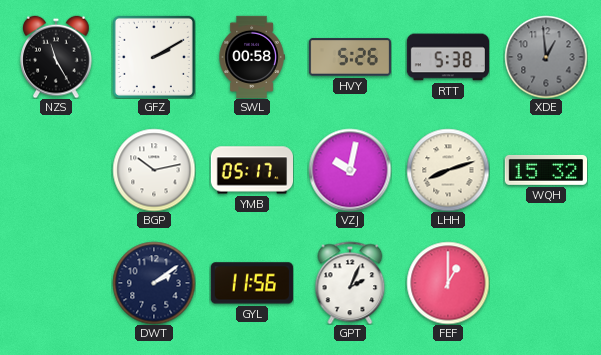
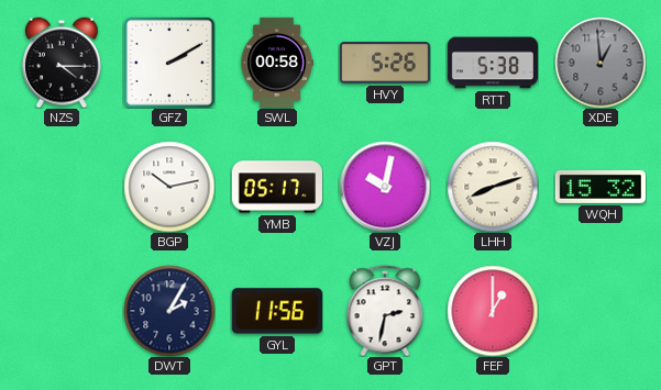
NZS: 11:25 -> 4:15 (62, 63)
DWT: 2:09 -> 2:05 (169, 311)
GPT: 2:04 -> 2:32 (385, 311)
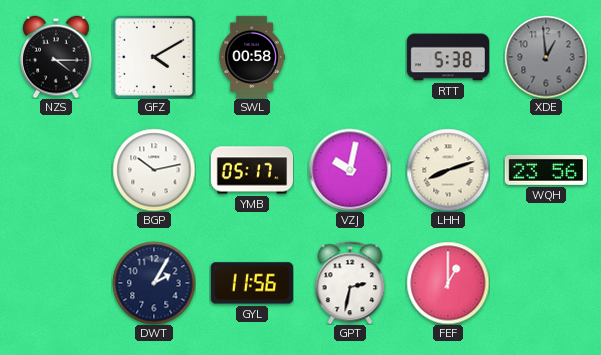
GFZ: 2:10 -> 4:10 (154, 57)
HVY: 5:26 -> none (384, 63)
WQH: 15:32 -> 23:56 (545, 170)
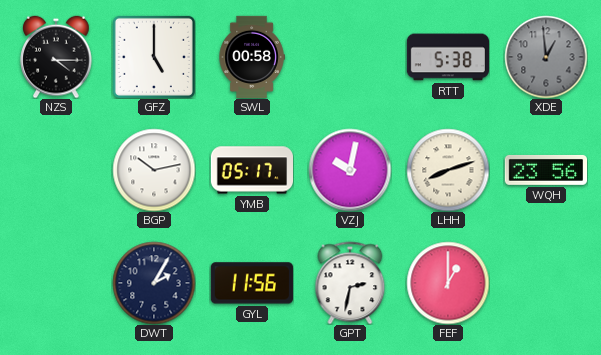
GFZ: 4:10 -> 5:00 (154, 57)
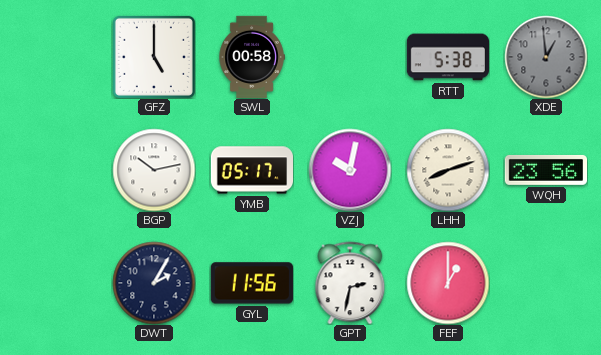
NZS: 4:15 -> none (56, 57)
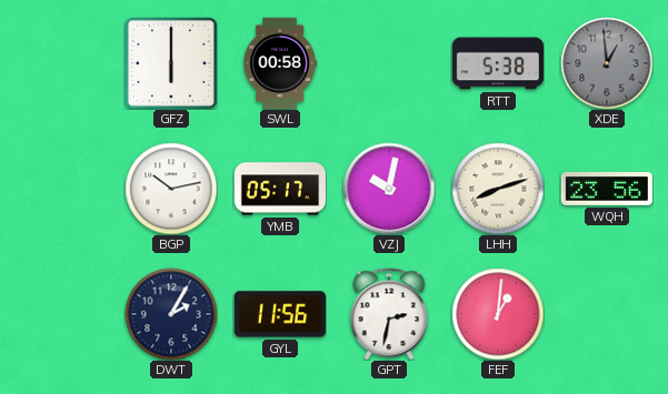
GFZ: 5:00 -> 6:00 (171, 63)
FEF: 1:00 -> 1:01 (498, 314)
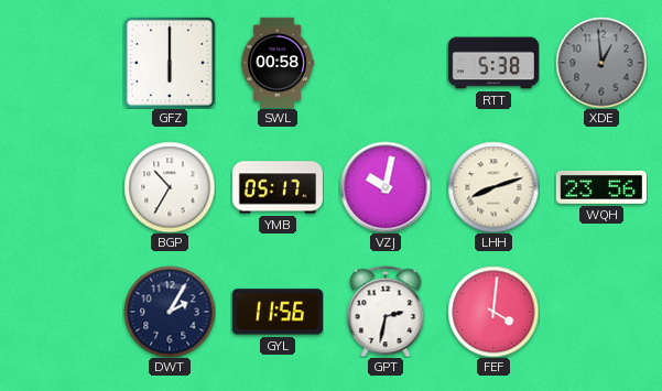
BGP: 10:13 -> 10:35 (170, 187)
FEF: 1:01 -> 4:01 (493, 312)
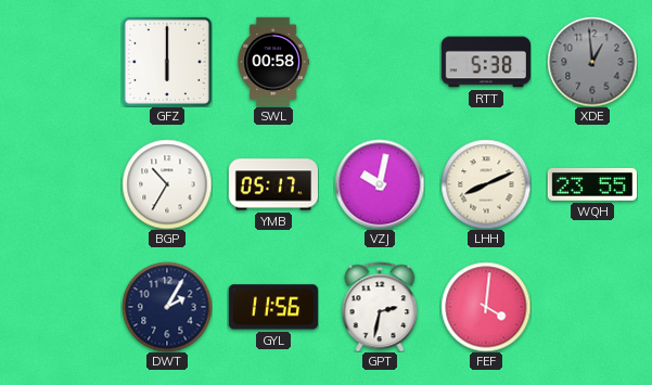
LHH: 8:12 -> 8:11 (486, 184)
WQH: 23:56 -> 23:55 (591, 184)
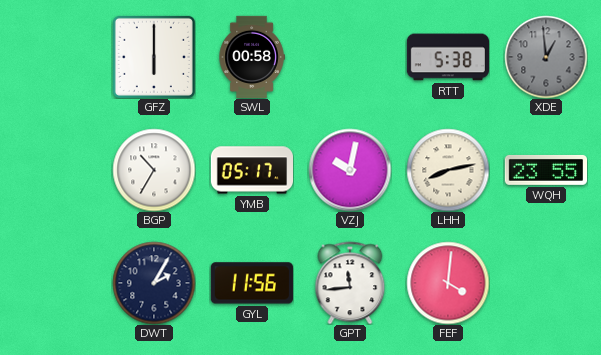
LHH: 8:11 -> 8:13 (448, 170)
GPT: 2:32 -> 11:44 (350, 283)
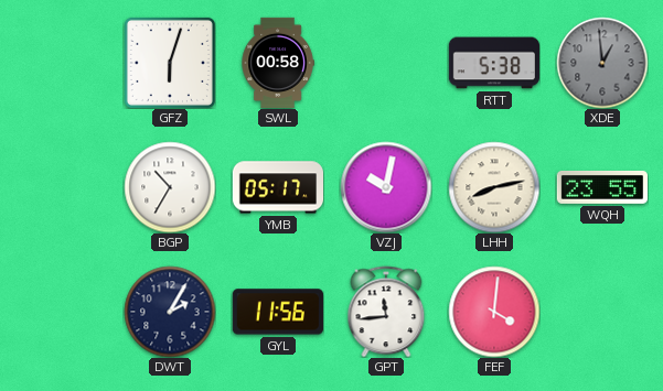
GFZ: 6:00 -> 6:03 (170, 63)
